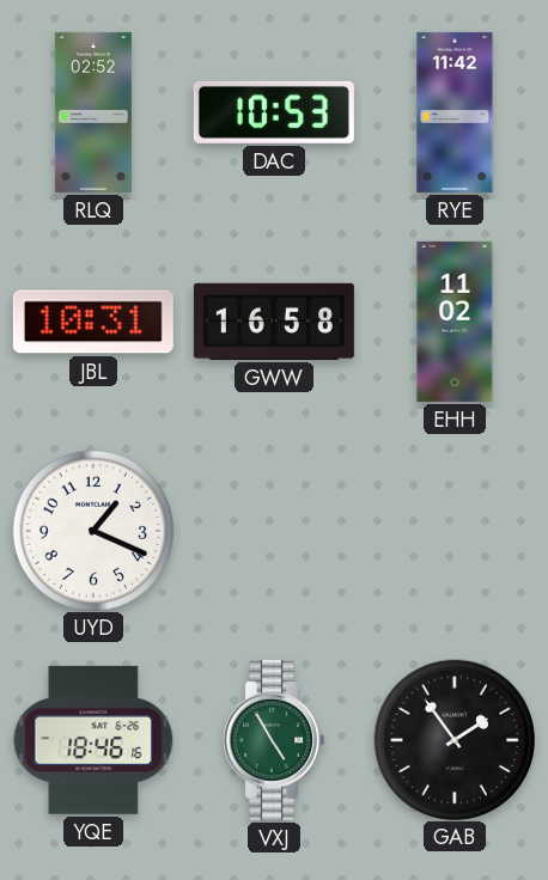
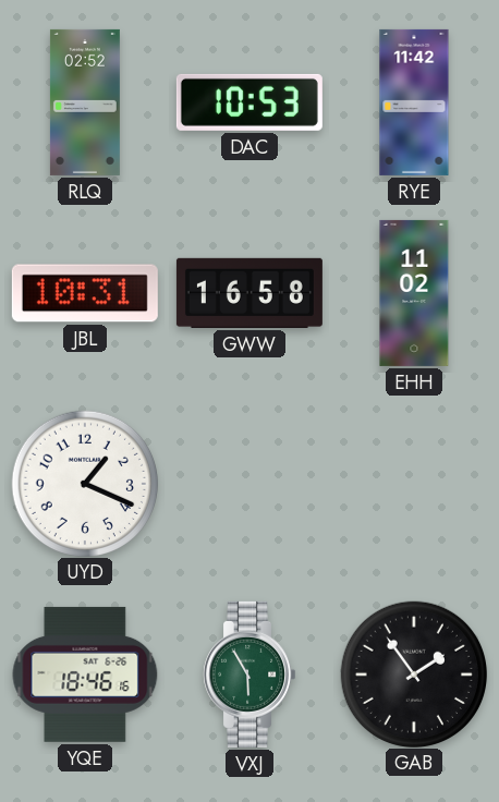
VXJ: 4:55 -> 5:55 (249, 675)
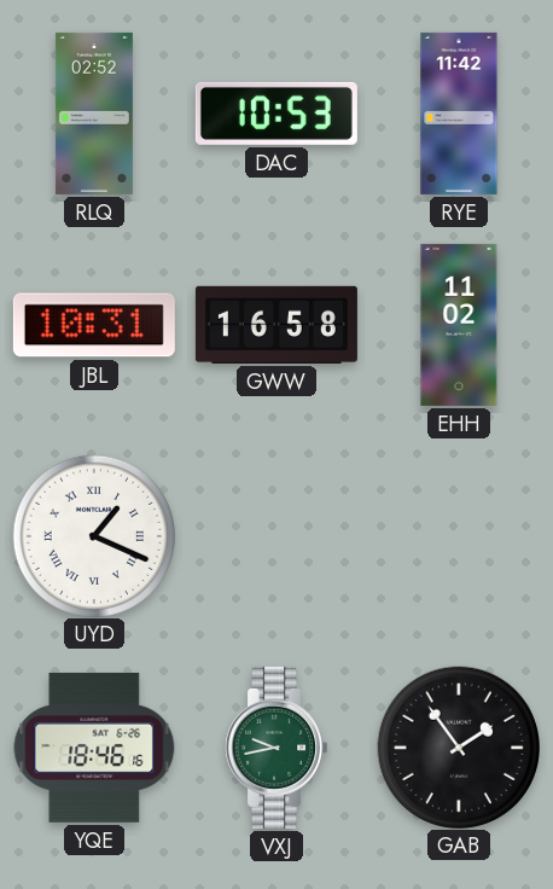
UYD numerals: Arabic -> Roman (93, 535)
VXJ: 5:55 -> 9:43 (276, 748)
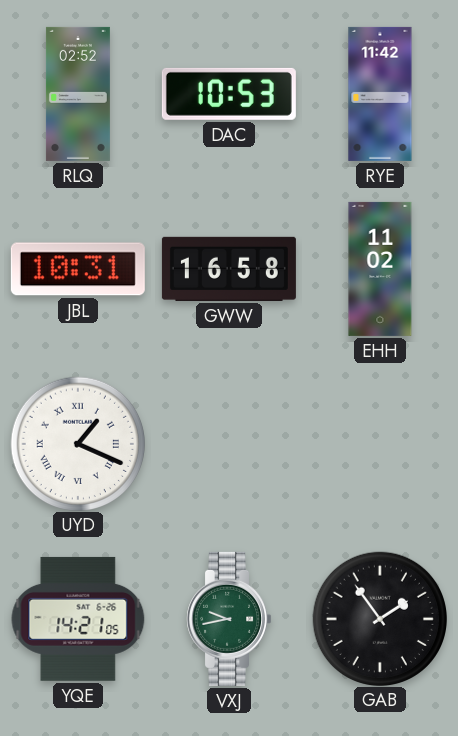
YQE: 18:46 -> 14:21 (78, 619)
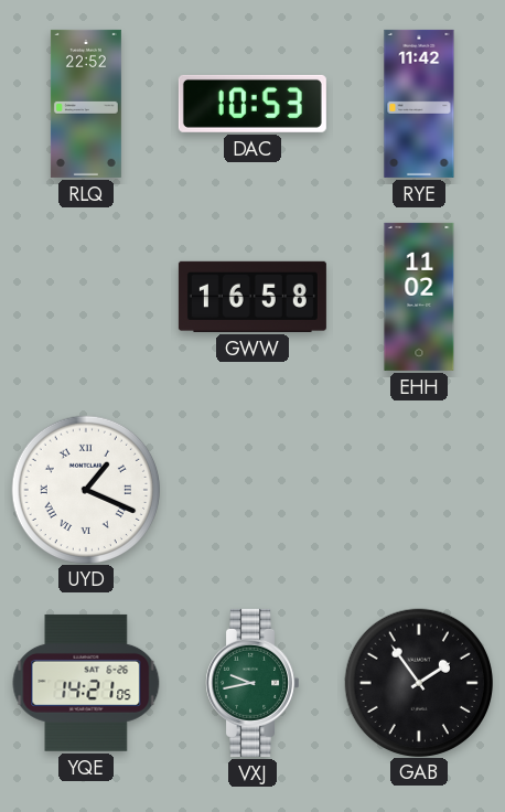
RLQ: 02:52 -> 22:52 (86, 104)
JBL: 10:31 -> none (78, 269)
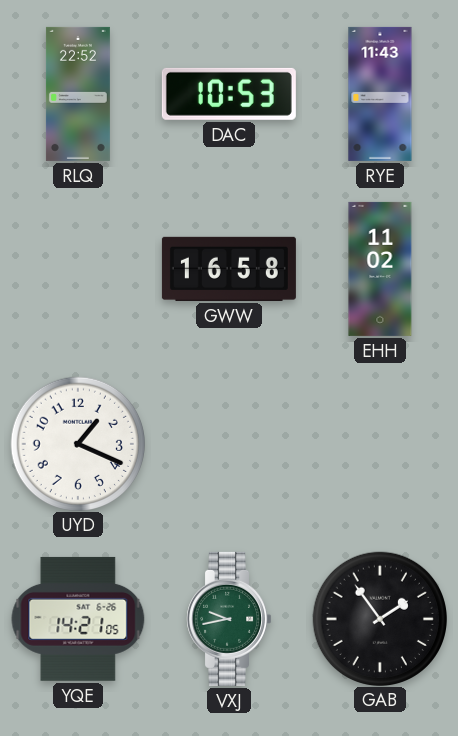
RYE: 11:42 -> 11:43 (380, 94)
UYD numerals: Roman -> Arabic (77, 443)
